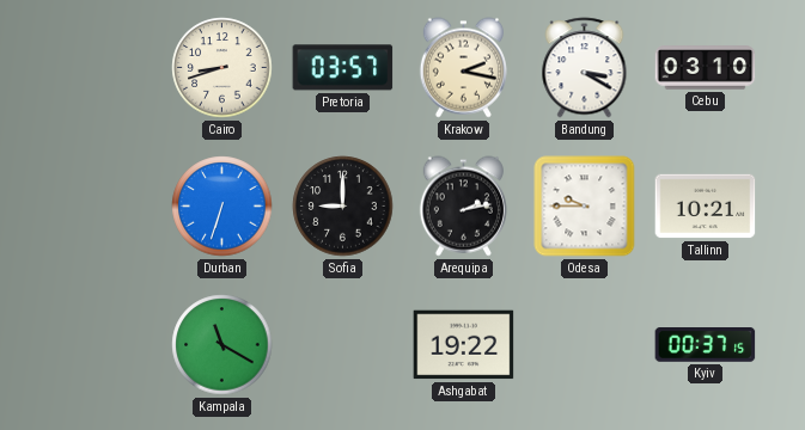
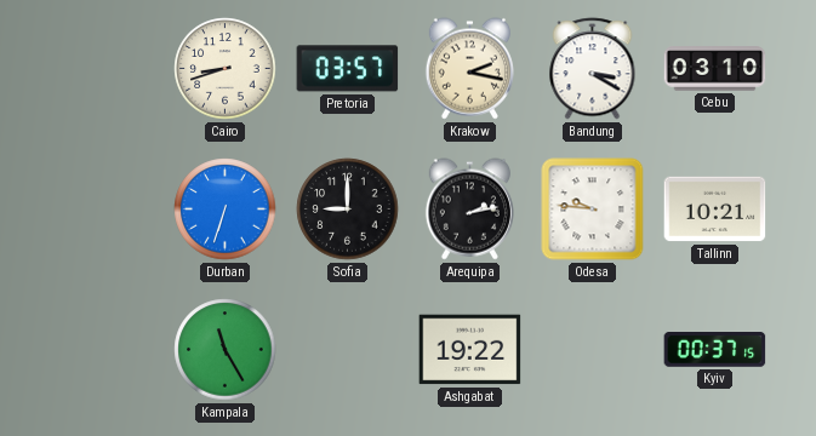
Odesa: 9:45 -> 9:46 (593, 210)
Kampala: 11:20 -> 11:25 (226, 350)
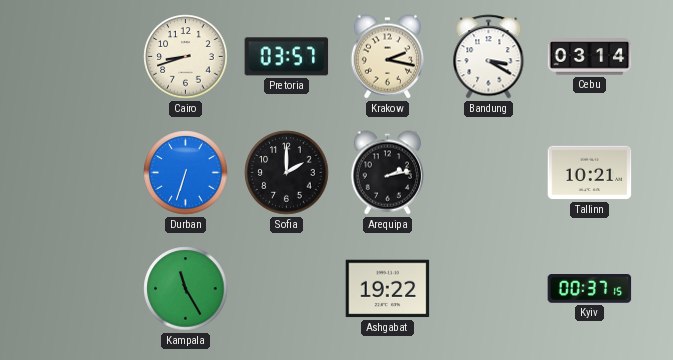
Cebu: 03:10 -> 03:14 (590, 57)
Sofia: 9:00 -> 2:00 (287, 173)
Odesa: 9:46 -> none (593, 210)
